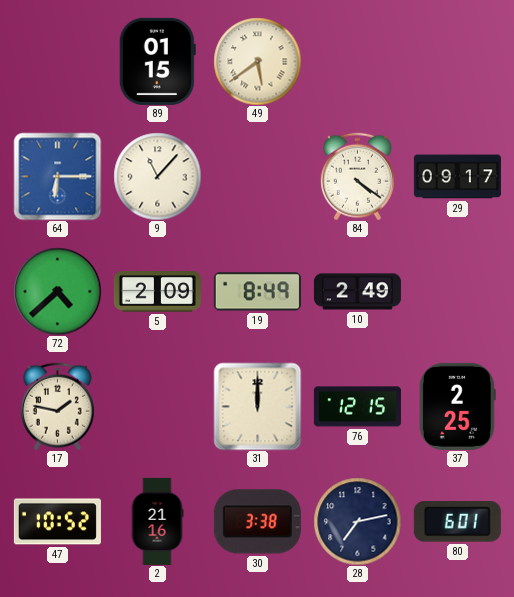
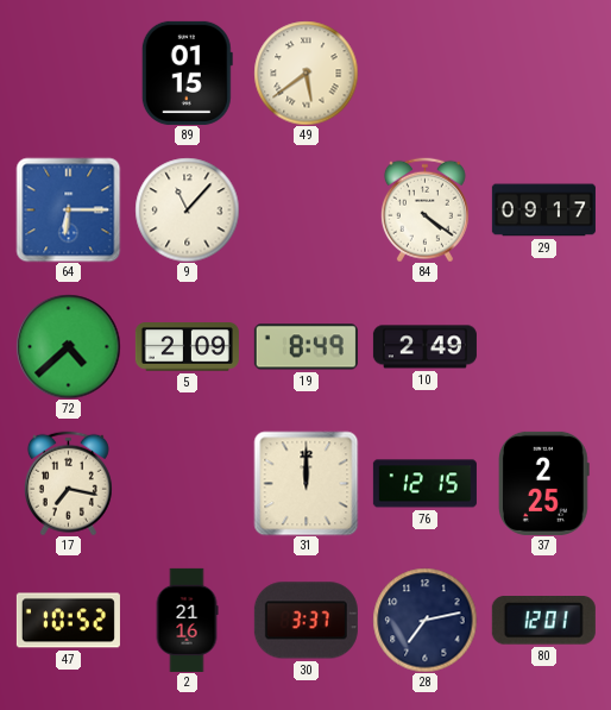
17: 1:47 -> 7:17 (68, 483)
30: 3:38 -> 3:37 (305, 621)
80: 6:01 -> 12:01 (543, 621)
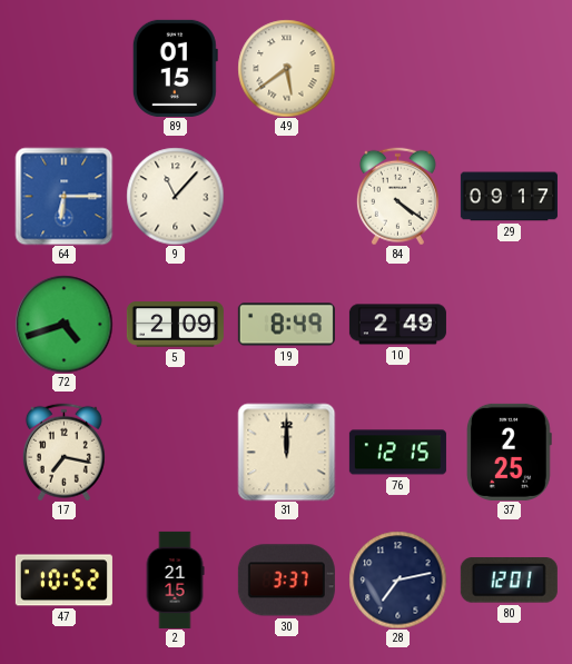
72: 4:38 -> 4:42 (63, 324)
2: 21:16 -> 21:15 (175, 579)
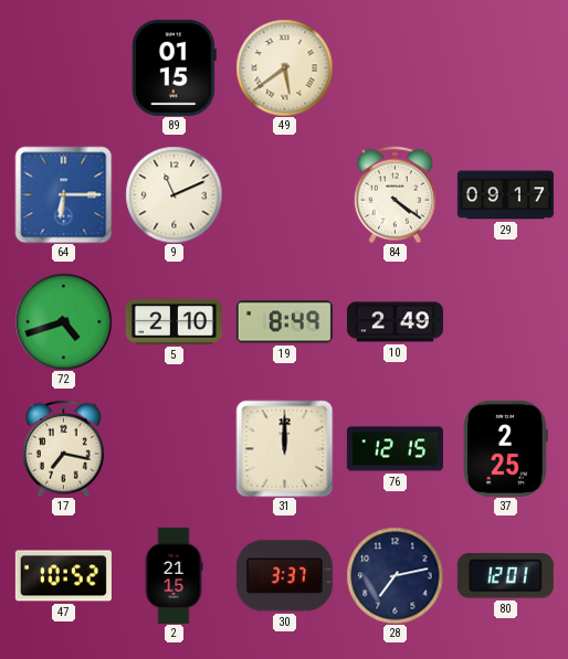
9: 11:07 -> 11:11 (173, 194)
5: 2:09 -> 2:10 (173, 322)
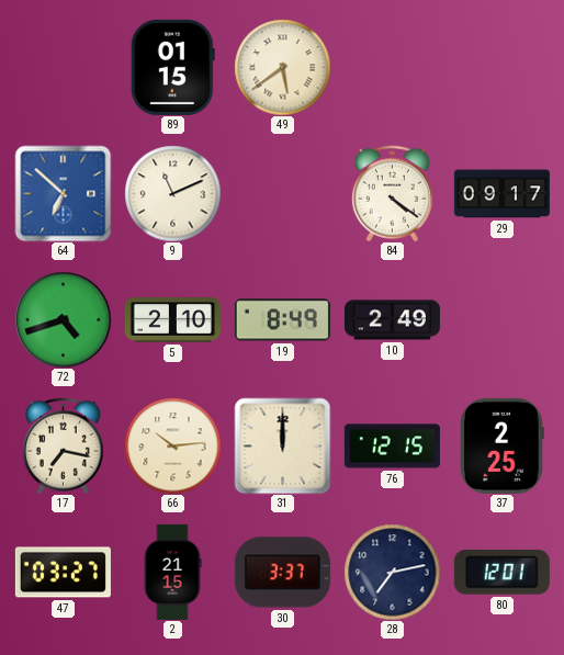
64: 6:15 -> 6:52 (63, 193)
66: none -> 10:14 (172, 445)
47: 10:52 -> 03:27 (63, 573)
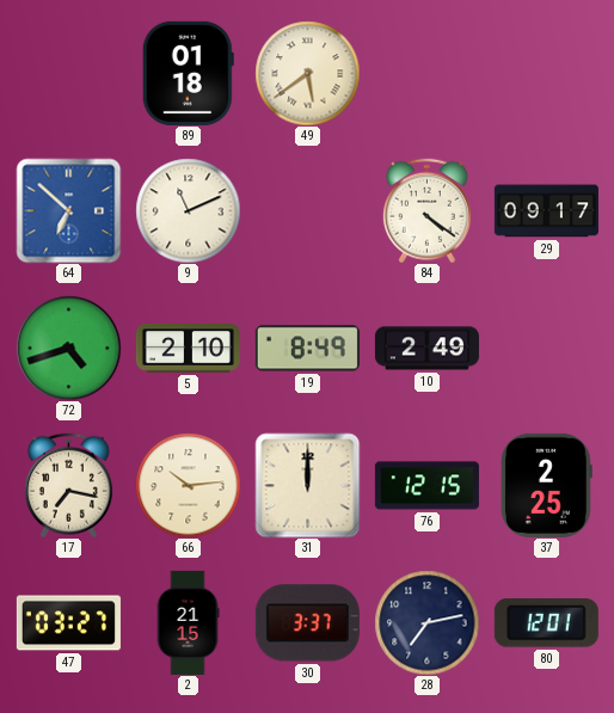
89: 01:15 -> 01:18 (188, 73)
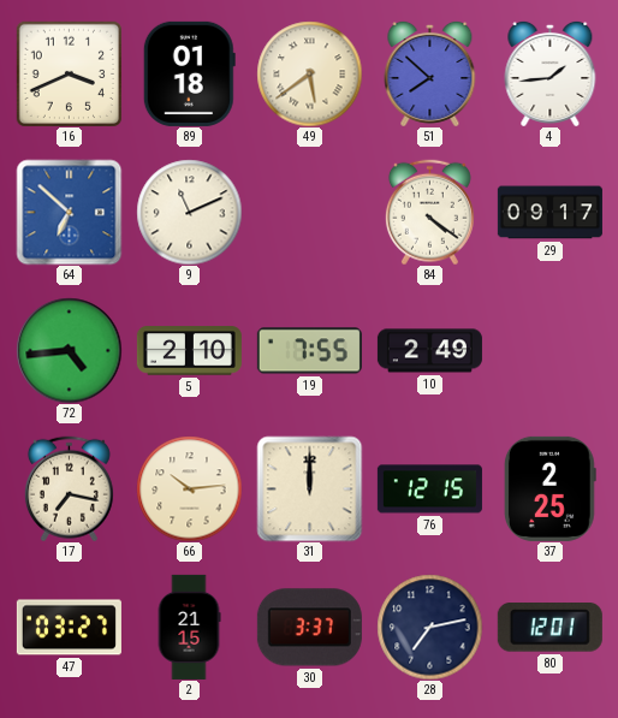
16: none -> 3:41 (69, 73)
51: none -> 7:52 (430, 73)
4: none -> 1:44 (551, 73)
72: 4:42 -> 4:44 (69, 350)
19: 8:49 -> 7:55 (309, 351)
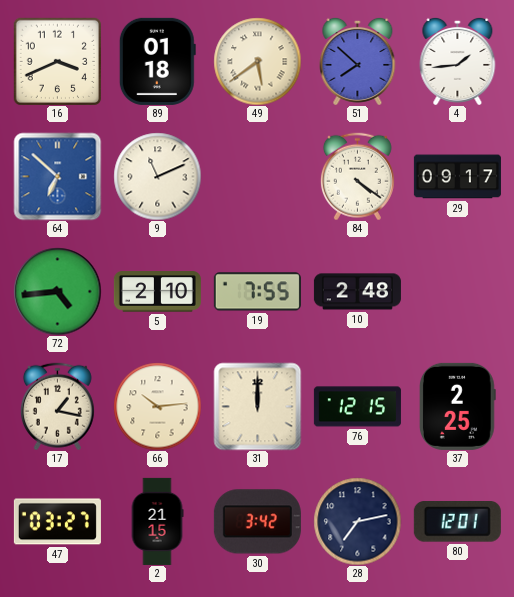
10: 2:49 -> 2:48 (357, 292)
17: 7:17 -> 1:17 (57, 406)
30: 3:37 -> 3:42 (257, 522)
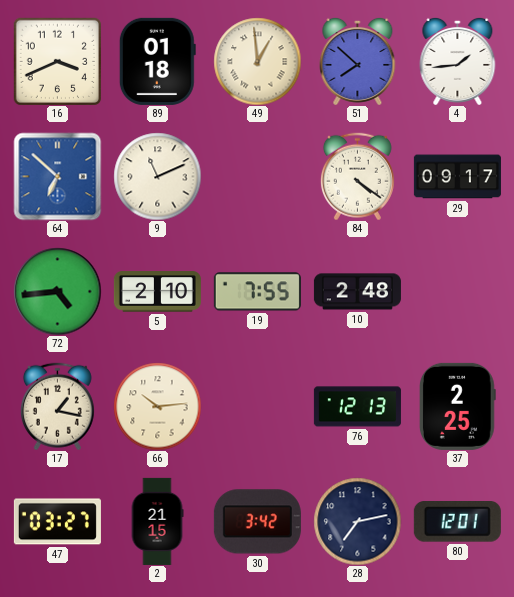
49: 5:39 -> 12:59 (257, 61)
31: 12:00 -> none (257, 406)
76: 12:15 -> 12:13 (357, 407)
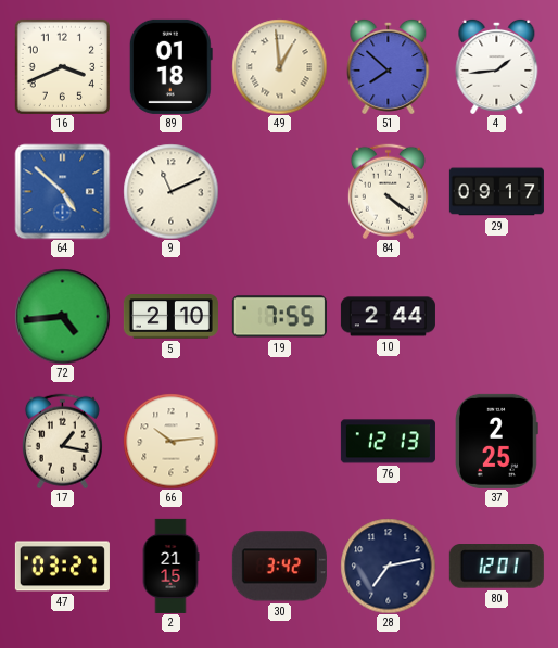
64: 6:52 -> 4:52 (62, 191)
10: 2:48 -> 2:44 (388, 317)
